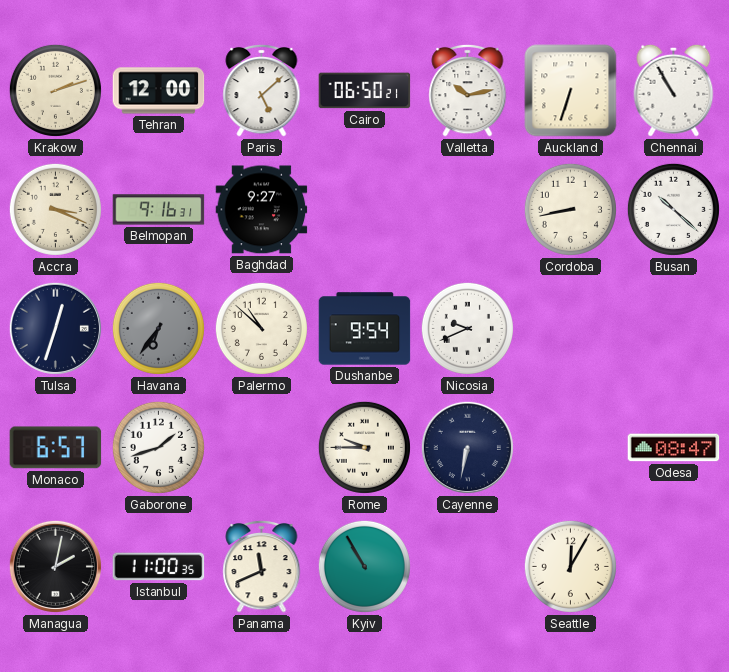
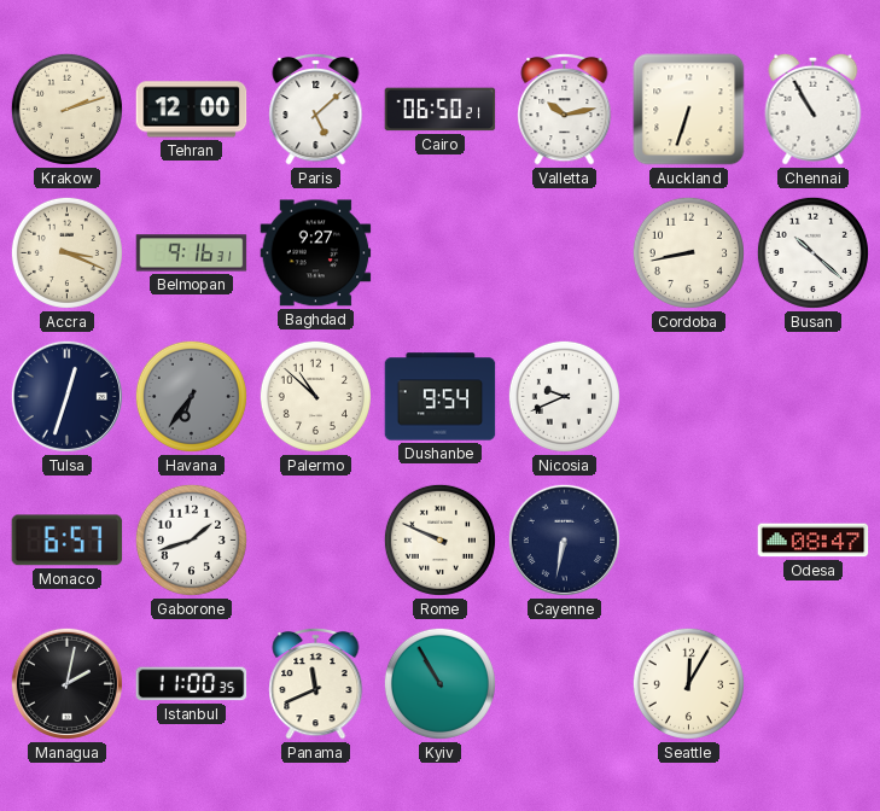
Rome: 9:45 -> 9:49 (439, 539)
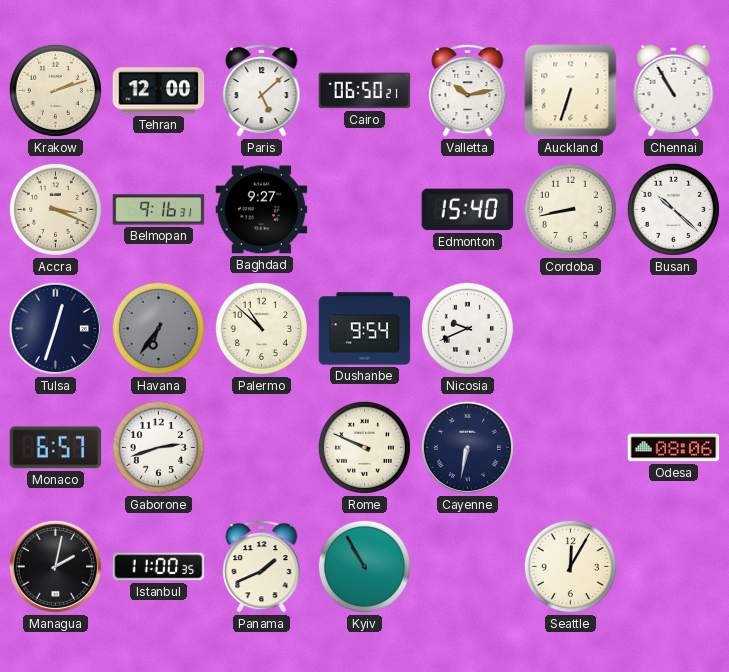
Edmonton: none -> 15:40 (468, 210)
Gaborone: 1:42 -> 2:42 (158, 447)
Odesa: 08:47 -> 08:06 (674, 448)
Panama: 11:41 -> 1:41 (262, 566)
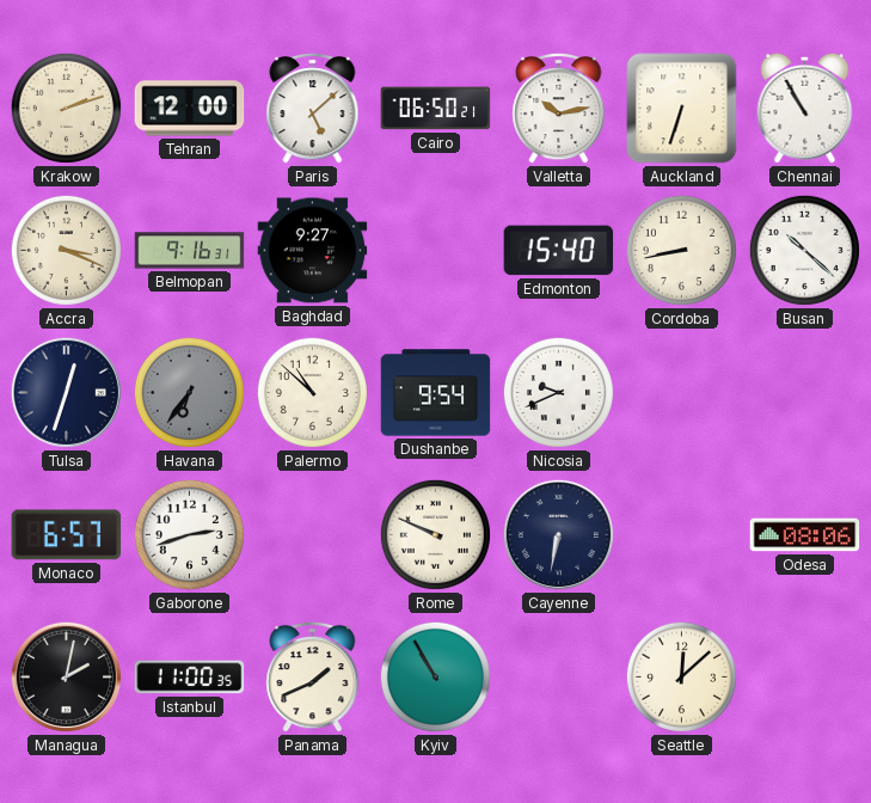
Seattle: 12:05 -> 12:08 (681, 676)
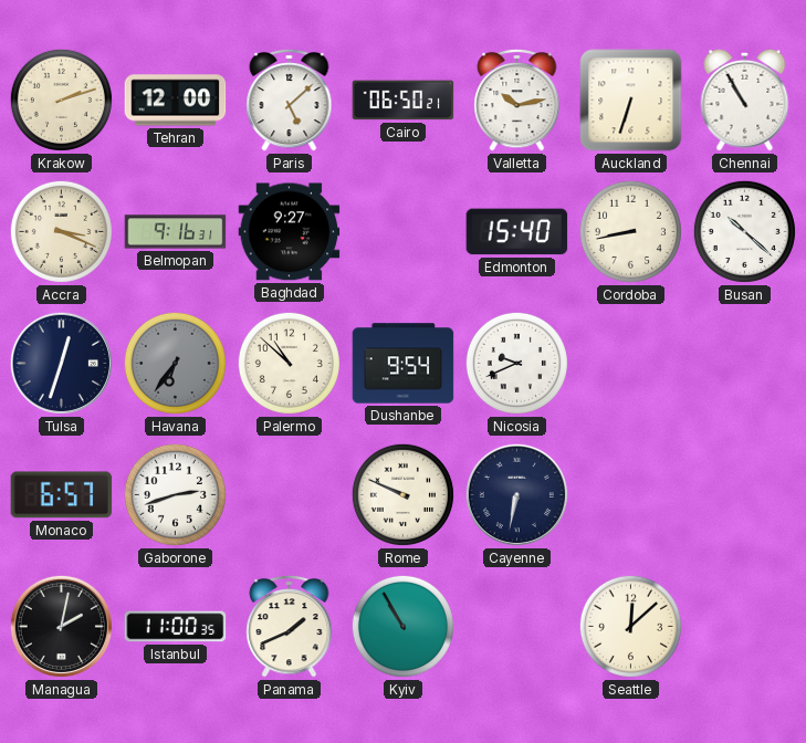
Odesa: 08:06 -> none (805, 535)
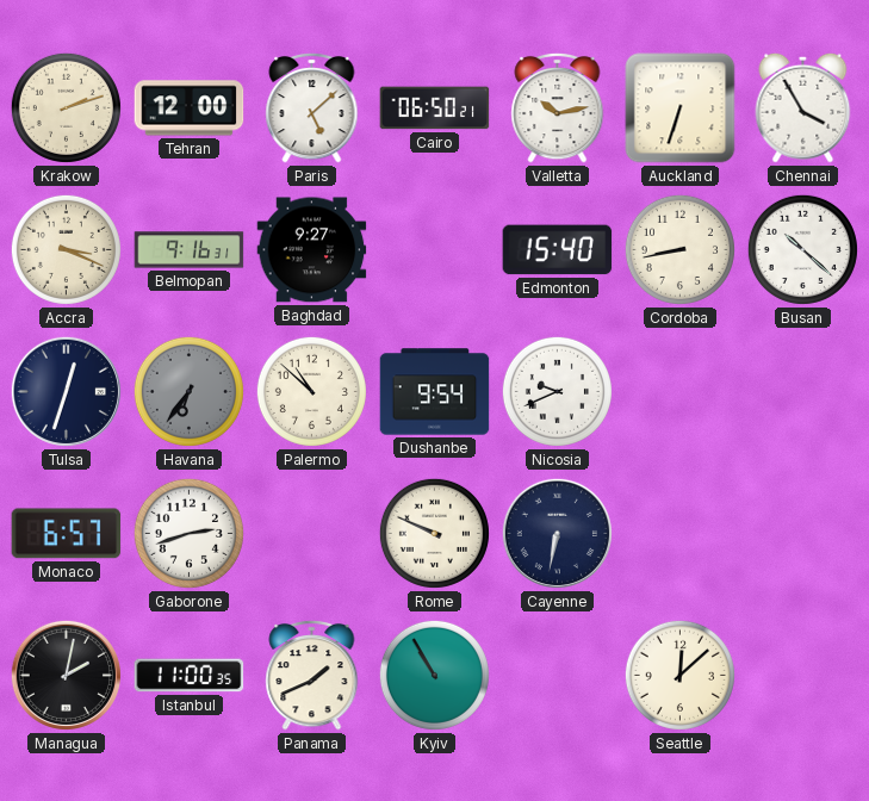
Chennai: 10:55 -> 3:55 (803, 107)
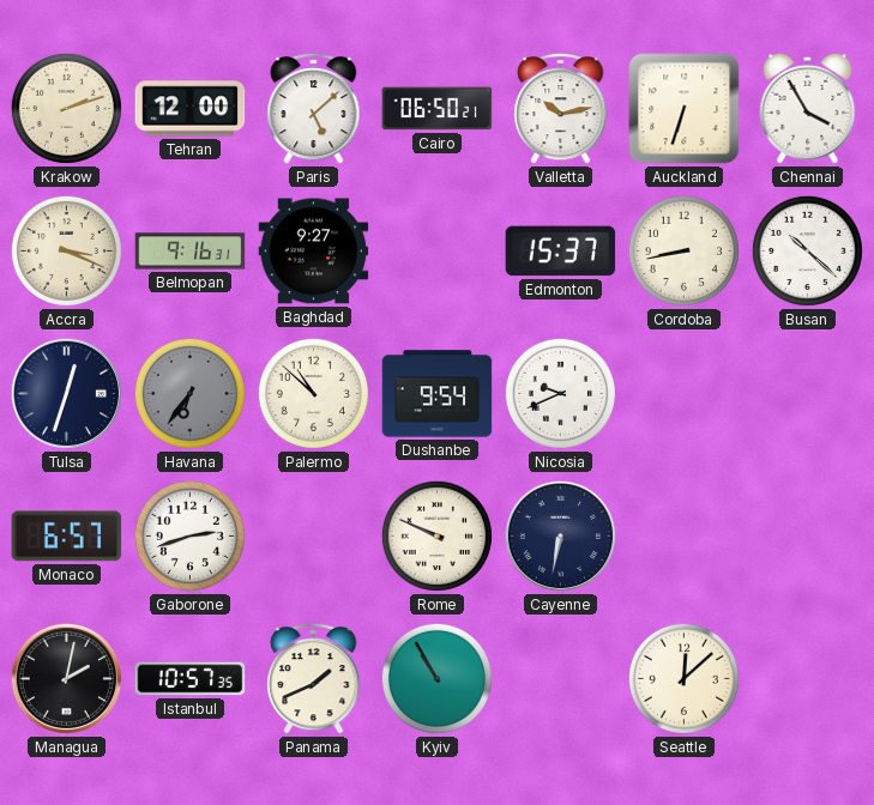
Edmonton: 15:40 -> 15:37 (561, 252)
Istanbul: 11:00 -> 10:57 (191, 679)
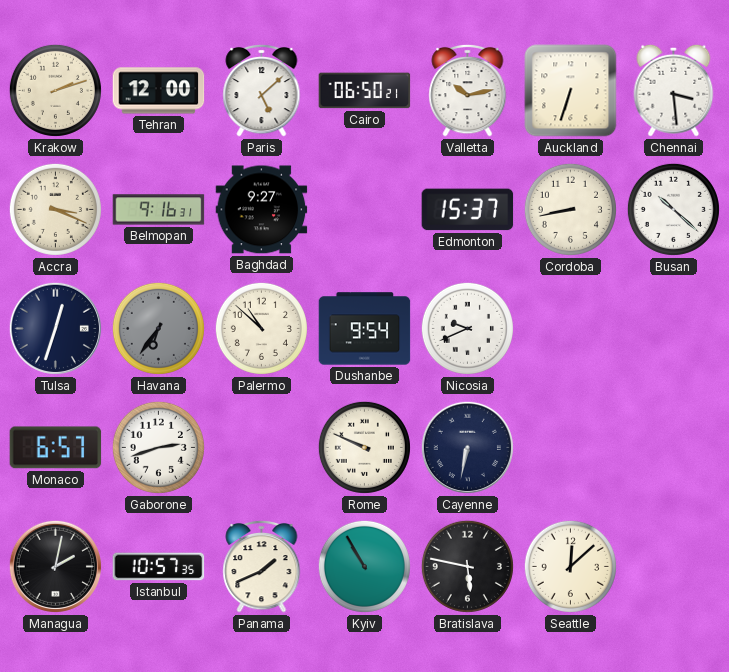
Chennai: 3:55 -> 3:29 (674, 90)
Bratislava: none -> 5:47 (467, 566)
